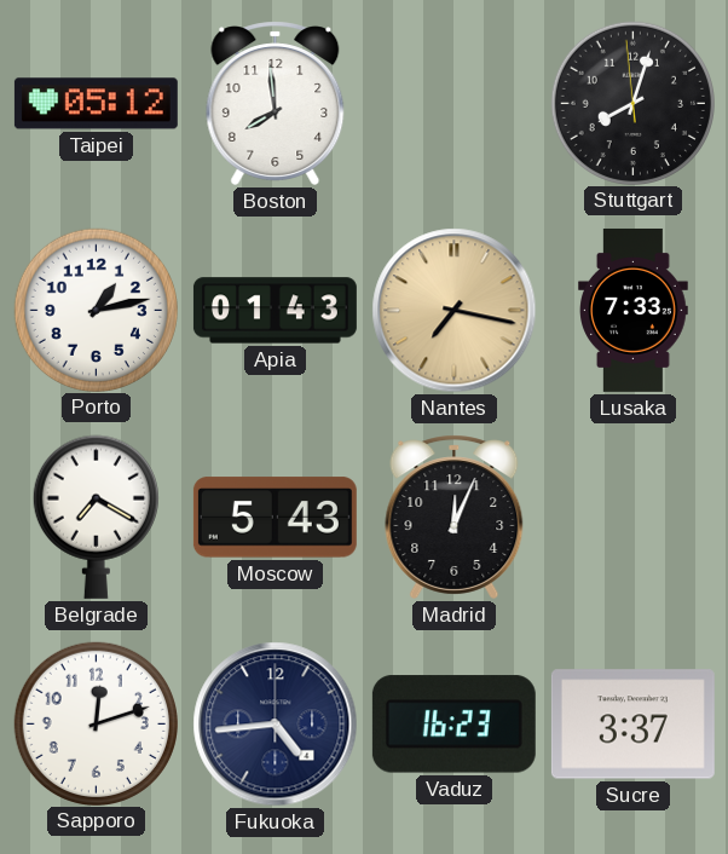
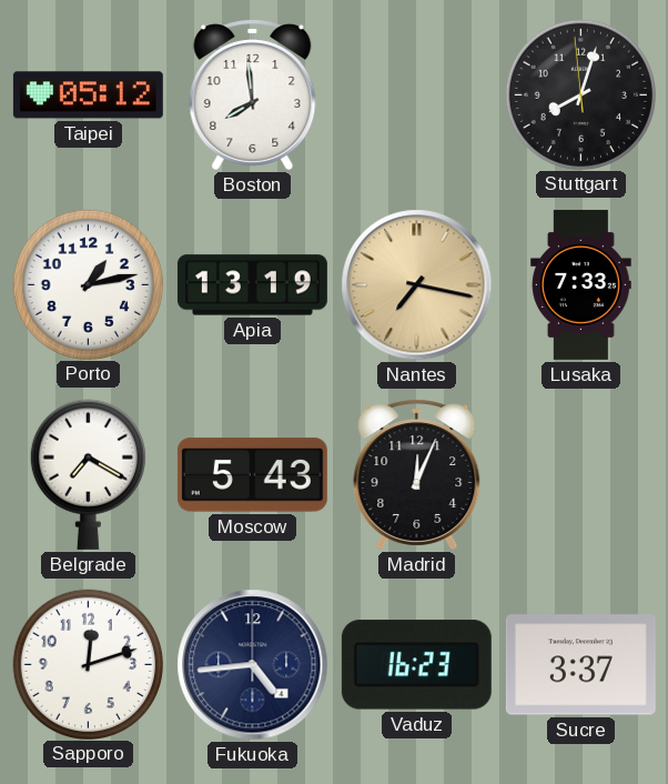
Apia: 01:43 -> 13:19 (252, 285)
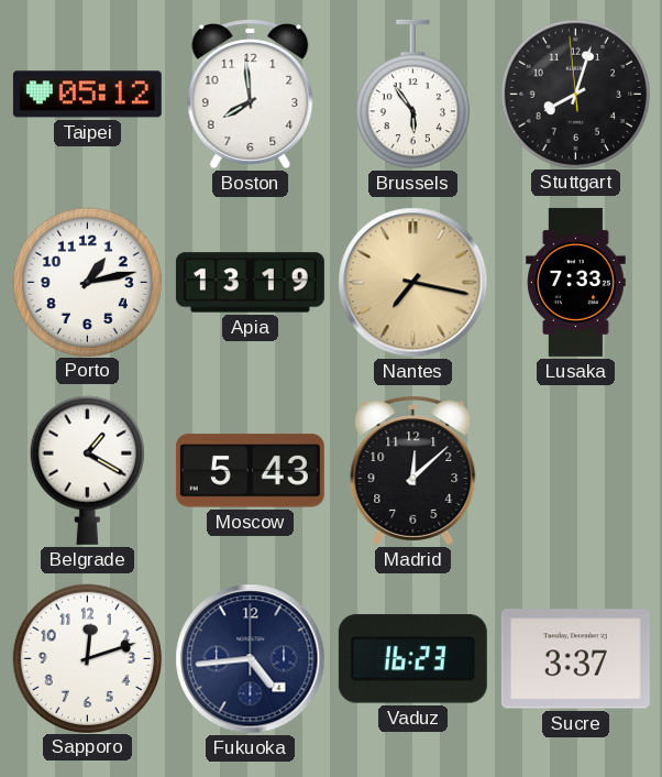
Brussels: none -> 5:54 (412, 95)
Belgrade: 7:20 -> 1:20 (87, 470)
Madrid: 12:04 -> 12:08 (413, 470)
